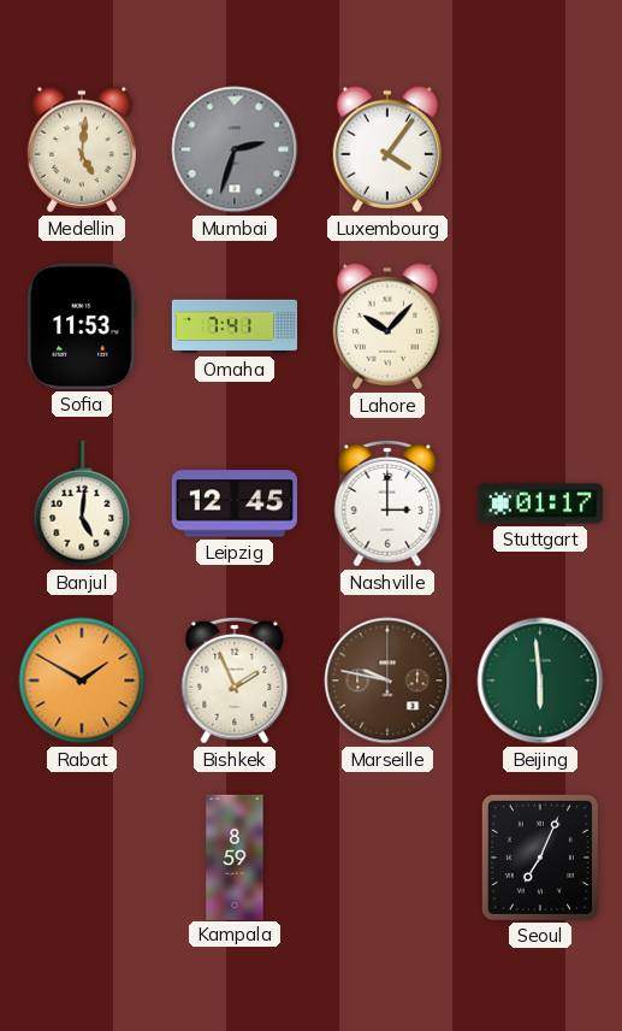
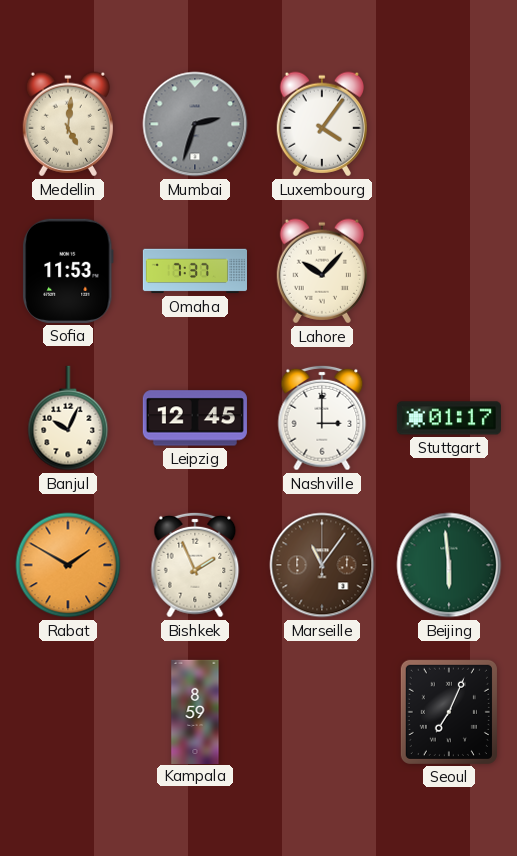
Omaha: 7:41 -> 7:37 (194, 271)
Banjul: 5:01 -> 10:04 (68, 418)
Marseille: 9:47 -> 11:06 (322, 565)
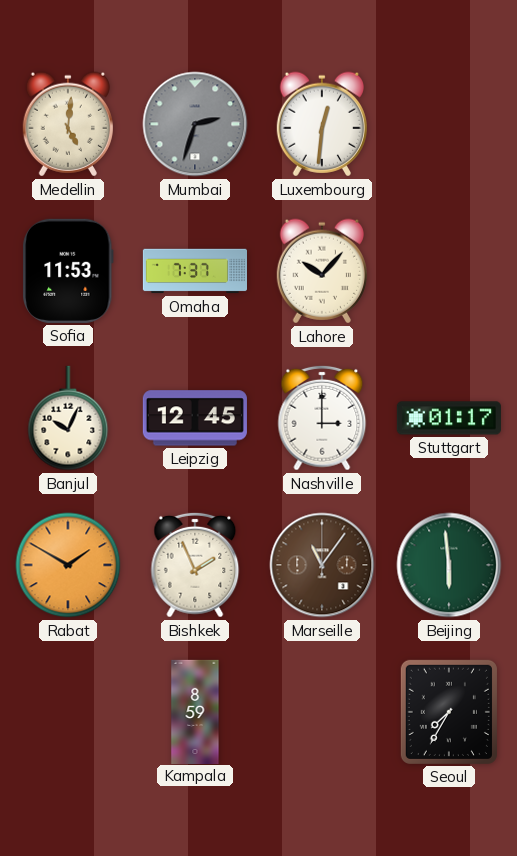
Luxembourg: 4:06 -> 12:31 (321, 124)
Seoul: 7:04 -> 7:35 (449, 712)
